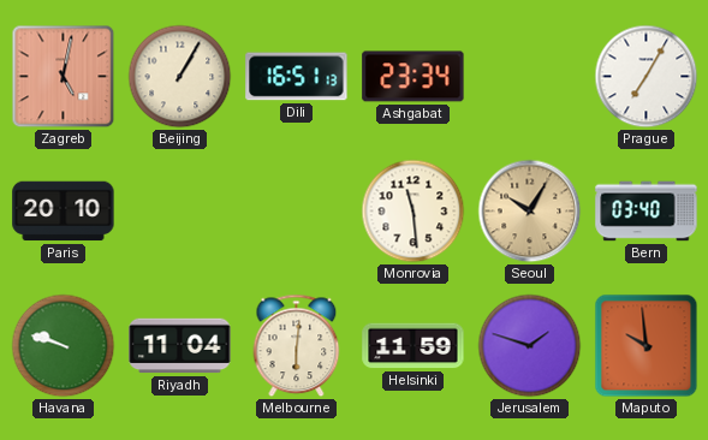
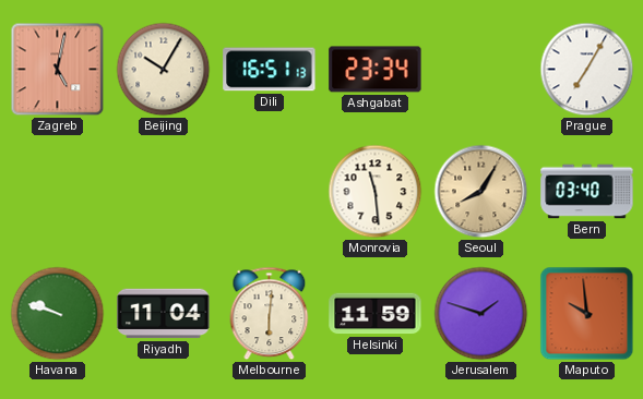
Beijing: 1:05 -> 10:05 (164, 70)
Paris: 20:10 -> none (64, 212)
Seoul: 10:05 -> 8:05 (481, 192)
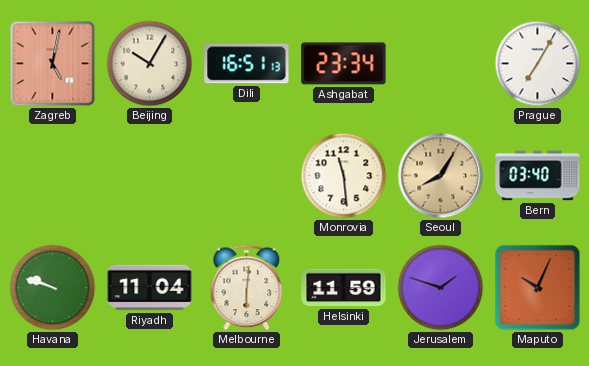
Maputo: 9:59 -> 10:04 (538, 288)
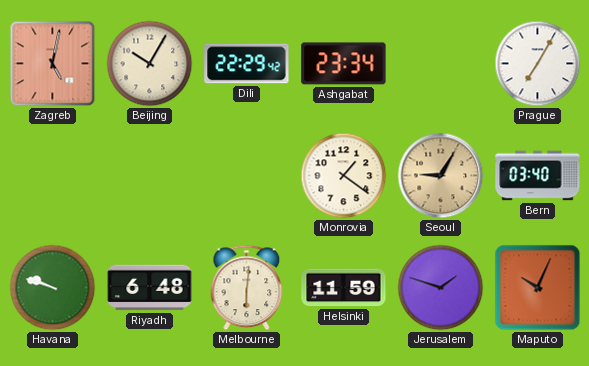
Dili: 16:51 -> 22:29 (247, 64)
Monrovia: 11:29 -> 1:21 (344, 176)
Seoul: 8:05 -> 9:05 (441, 176)
Riyadh: 11:04 -> 6:48 (150, 288)
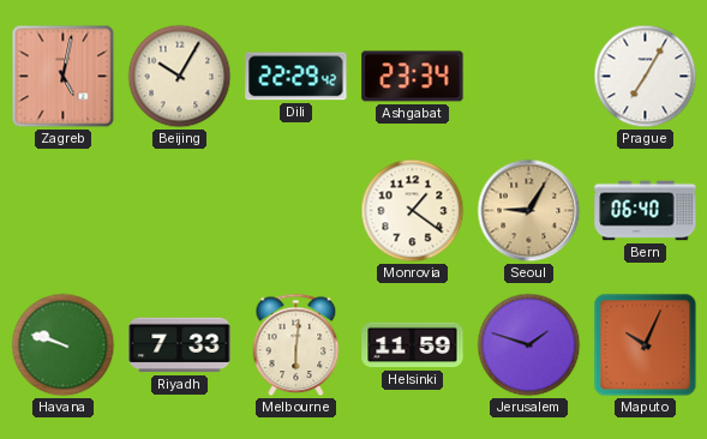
Bern: 03:40 -> 06:40 (646, 211)
Riyadh: 6:48 -> 7:33 (180, 345)
